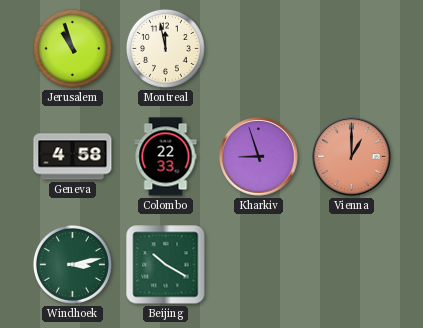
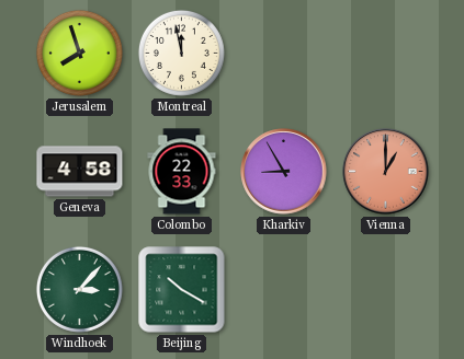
Jerusalem: 10:57 -> 7:57 (79, 53)
Kharkiv: 8:57 -> 8:55 (284, 172)
Windhoek: 3:13 -> 3:07 (79, 289)
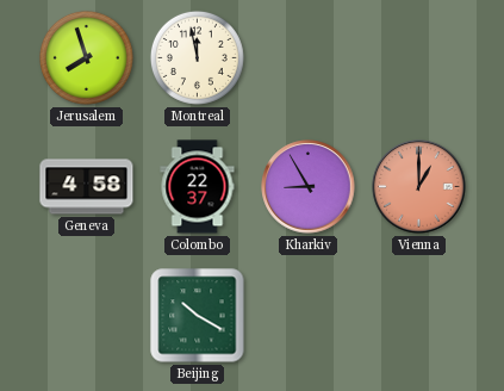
Colombo: 22:33 -> 22:37 (198, 187)
Windhoek: 3:07 -> none (79, 289)
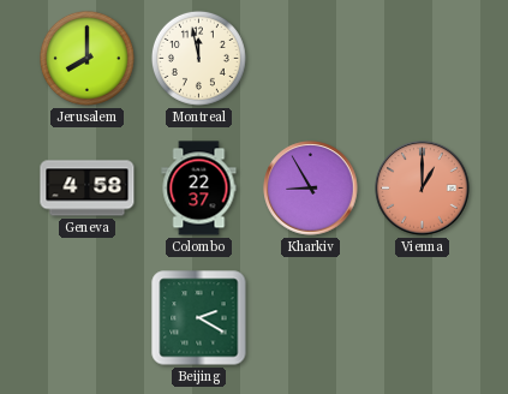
Jerusalem: 7:57 -> 8:00 (86, 58)
Beijing: 10:20 -> 2:20 (199, 318)
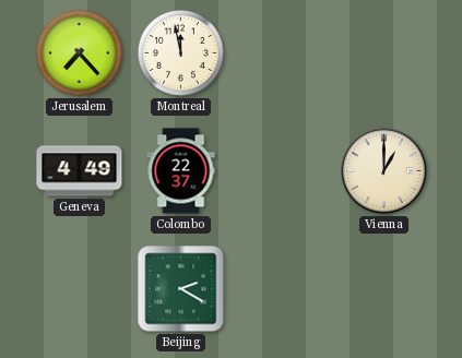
Jerusalem: 8:00 -> 7:23 (79, 52)
Geneva: 4:58 -> 4:49 (80, 171)
Kharkiv: 8:55 -> none (311, 189)
Vienna dial: salmon -> cream (384, 171)
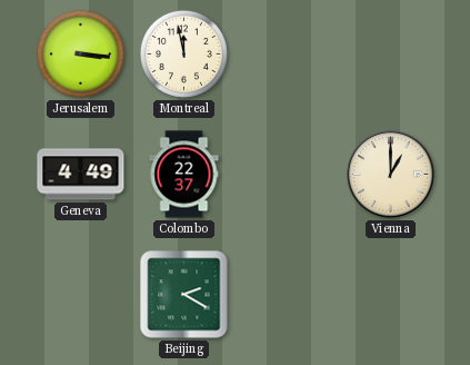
Jerusalem: 7:23 -> 3:16 (80, 53)
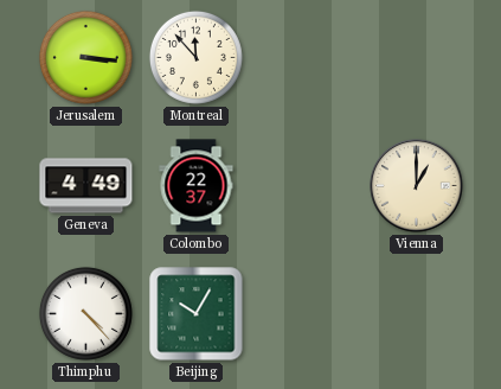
Montreal: 11:58 -> 11:53 (195, 57)
Thimphu: none -> 4:23 (85, 313)
Beijing: 2:20 -> 10:05 (197, 314)
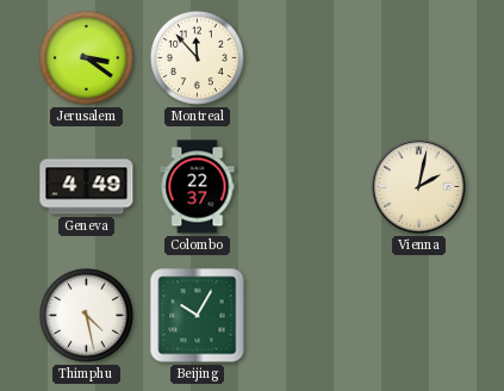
Jerusalem: 3:16 -> 3:21 (86, 57)
Vienna: 1:00 -> 2:02 (419, 187)
Thimphu: 4:23 -> 4:28 (86, 315)
